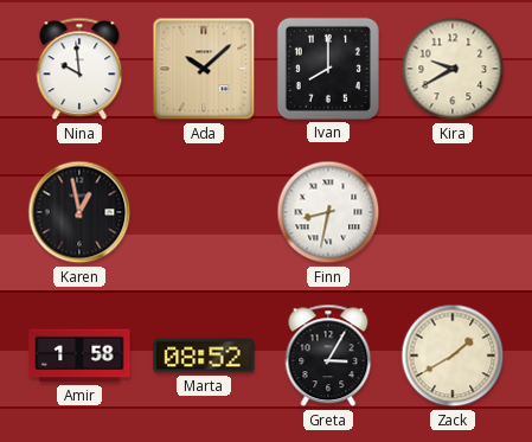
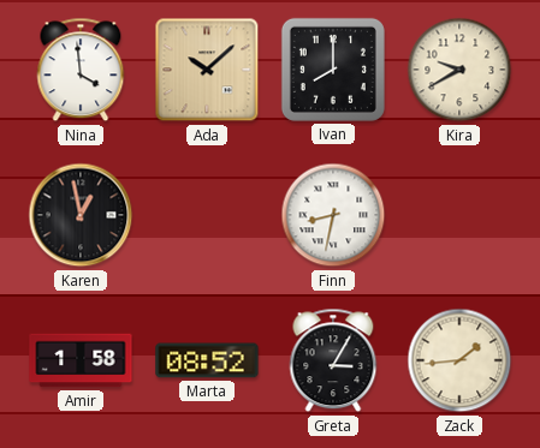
Nina: 9:59 -> 3:59 (81, 70)
Zack: 1:40 -> 1:44 (459, 360)
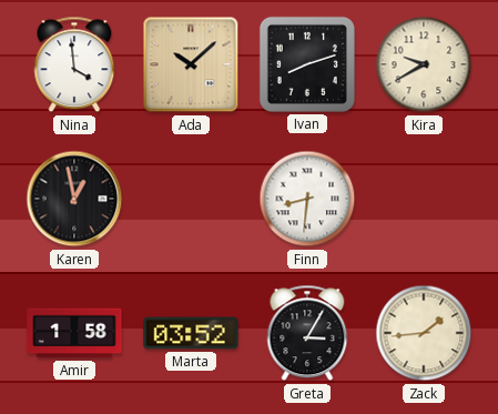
Ivan: 8:00 -> 8:12 (307, 64)
Finn: 8:32 -> 8:31 (307, 199)
Marta: 08:52 -> 03:52 (191, 333)
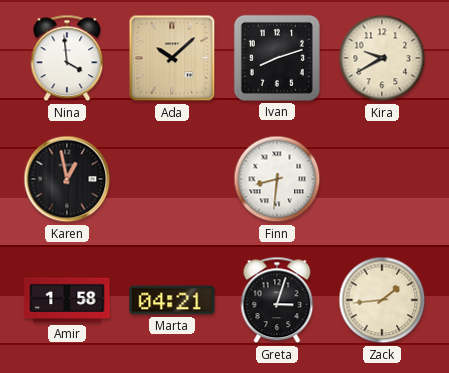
Marta: 03:52 -> 04:21 (172, 300)
Greta: 3:05 -> 3:03 (277, 300)
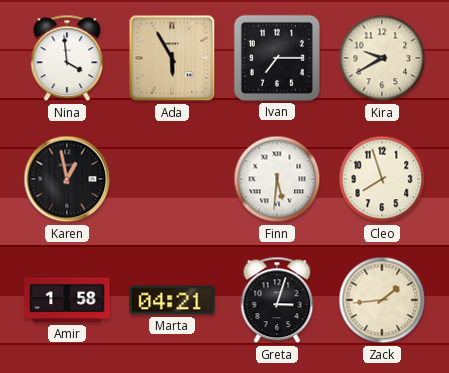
Ada: 10:08 -> 5:55 (172, 58)
Ivan: 8:12 -> 7:15 (277, 58)
Finn: 8:31 -> 5:31 (277, 179)
Cleo: none -> 7:57 (382, 179)
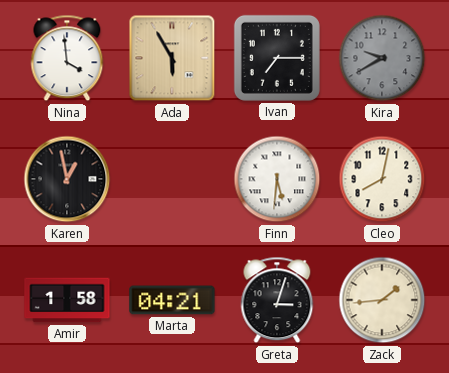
Kira dial: cream -> grey (382, 58)
Cleo: 7:57 -> 8:02 (382, 179)
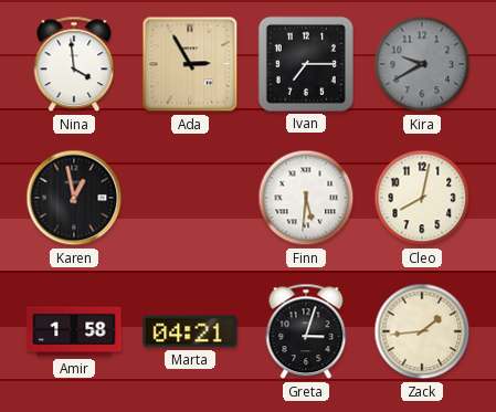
Ada: 5:55 -> 2:55 (190, 64)
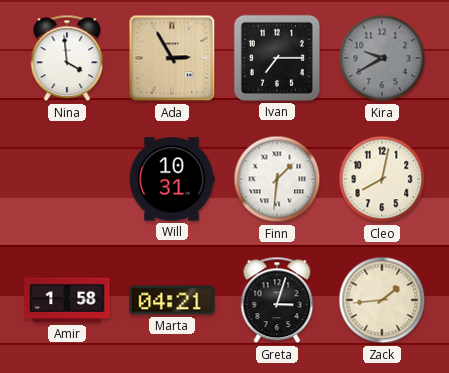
Karen: 12:58 -> none (74, 198)
Will: none -> 10:31 (172, 179)
Finn: 5:31 -> 1:31 (277, 179)
